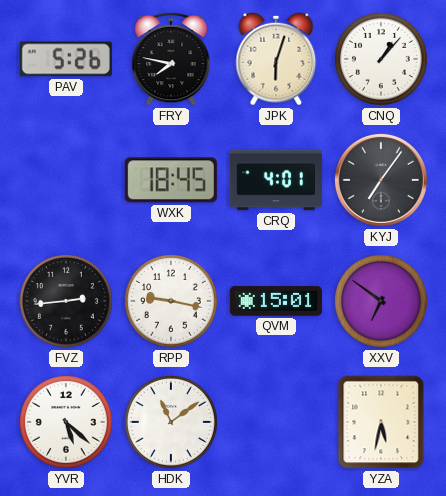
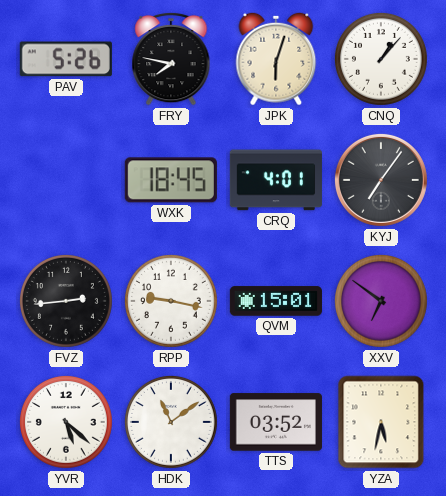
TTS: none -> 03:52 (276, 422)
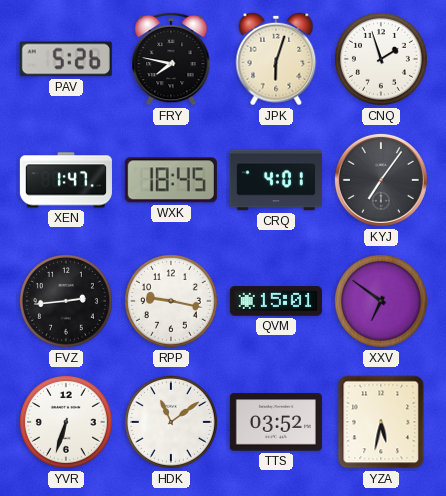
CNQ: 1:07 -> 1:57 (381, 59)
XEN: none -> 1:47 (66, 180)
YVR: 5:22 -> 6:33 (66, 422)
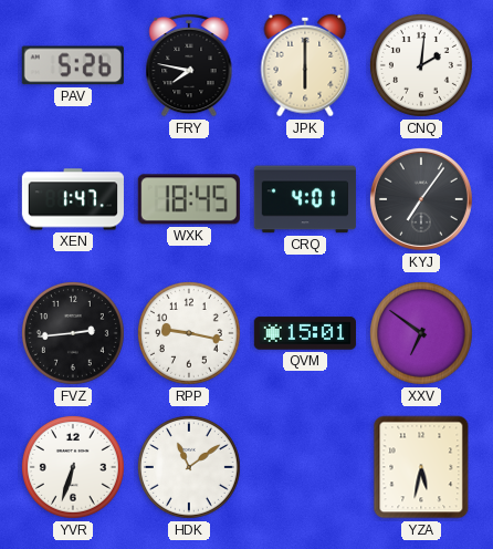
JPK: 6:03 -> 6:00 (305, 65)
CNQ: 1:57 -> 2:01 (421, 65)
TTS: 03:52 -> none (276, 422)
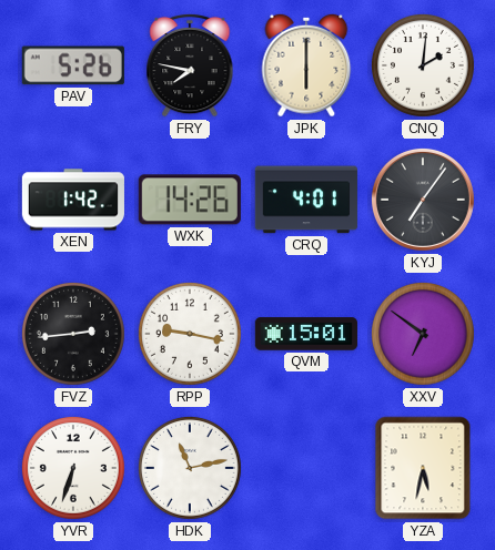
XEN: 1:47 -> 1:42 (73, 200)
WXK: 18:45 -> 14:26 (190, 200)
HDK: 11:09 -> 11:13 (190, 468)
